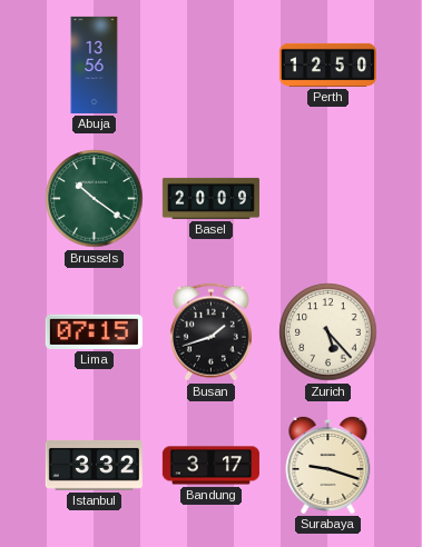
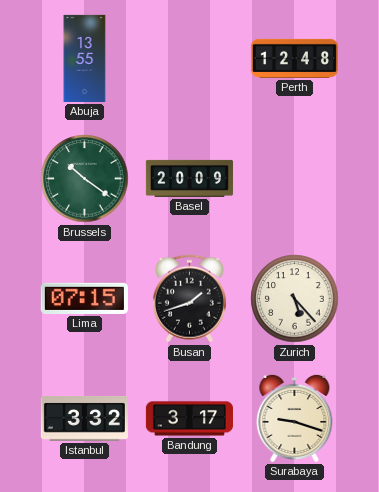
Abuja: 13:56 -> 13:55 (85, 58)
Perth: 12:50 -> 12:48 (294, 58)
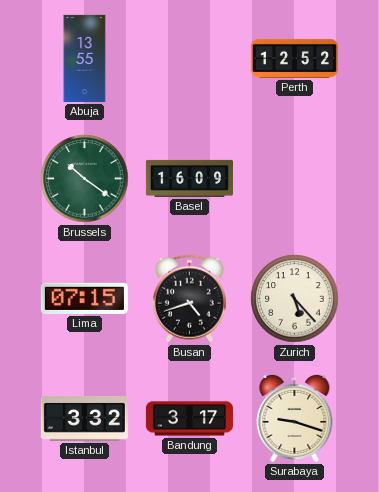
Perth: 12:48 -> 12:52 (294, 58)
Basel: 20:09 -> 16:09 (189, 178)
Busan: 1:42 -> 4:42 (189, 299)
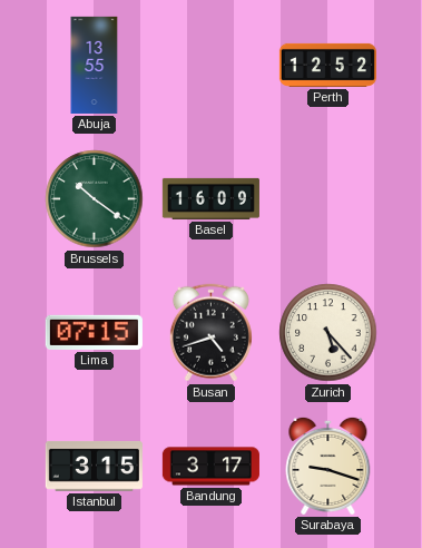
Istanbul: 3:32 -> 3:15 (94, 466)
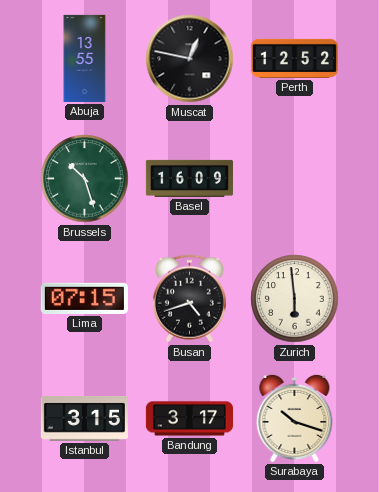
Muscat: none -> 12:47 (190, 59)
Brussels: 10:21 -> 10:27 (85, 179)
Zurich: 5:23 -> 5:59 (295, 299)
Surabaya: 9:18 -> 10:18 (295, 418)
